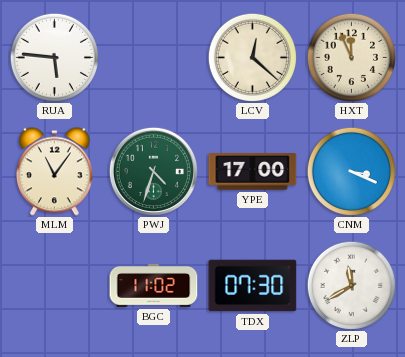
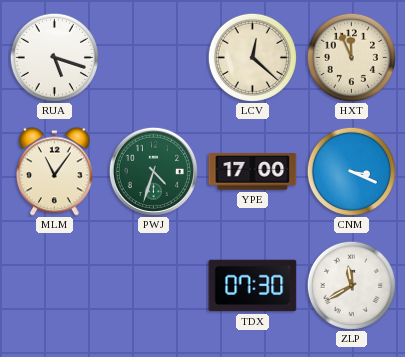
RUA: 5:46 -> 5:18 (54, 57)
BGC: 11:02 -> none (154, 285)
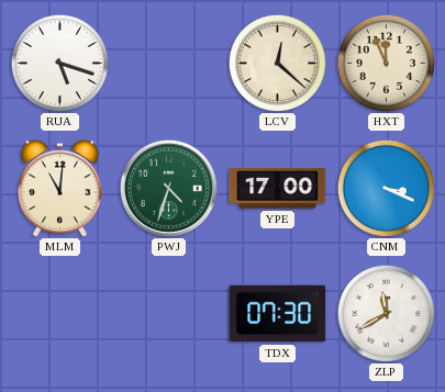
MLM: 11:06 -> 11:01 (59, 189)
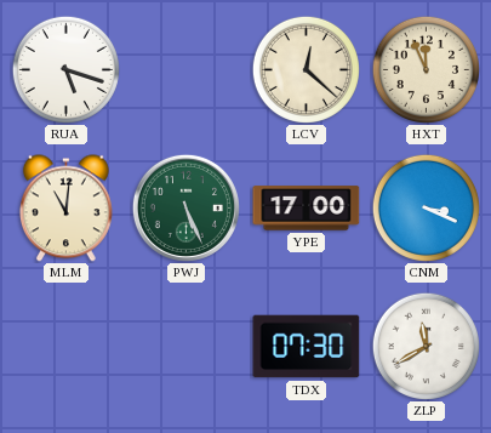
PWJ: 4:33 -> 5:26 (185, 207)
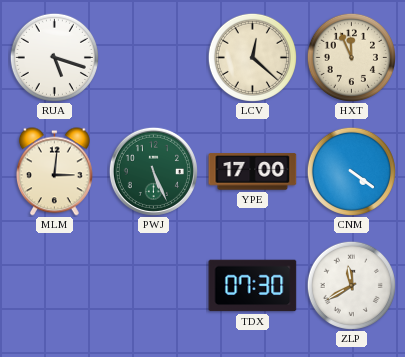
MLM: 11:01 -> 3:01 (54, 172)
CNM: 3:19 -> 4:21 (351, 171)
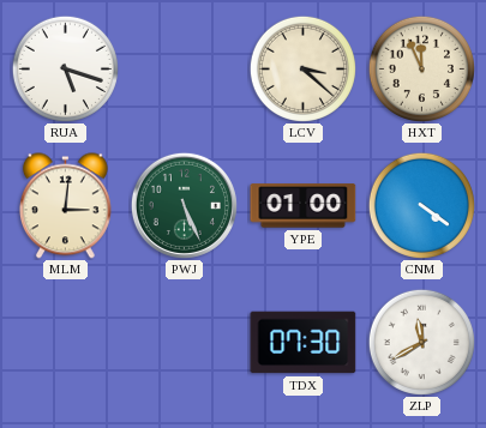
LCV: 12:22 -> 3:22 (302, 68)
YPE: 17:00 -> 01:00 (304, 206)
